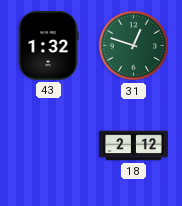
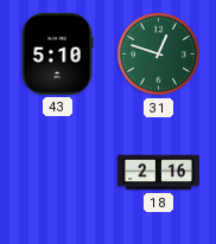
43: 1:32 -> 5:10 (57, 53)
18: 2:12 -> 2:16 (159, 173)
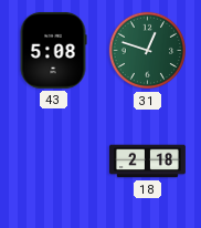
43: 5:10 -> 5:08 (53, 50)
18: 2:16 -> 2:18 (148, 162)
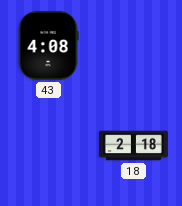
43: 5:08 -> 4:08 (48, 45)
31: 12:48 -> none (148, 51)
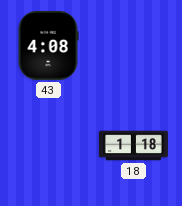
18: 2:18 -> 1:18 (134, 146)
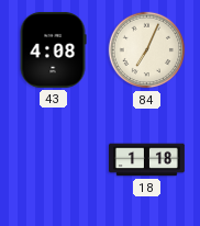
84: none -> 7:04 (147, 50)
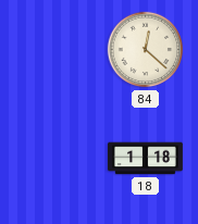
43: 4:08 -> none (53, 49)
84: 7:04 -> 12:22 (146, 50)
